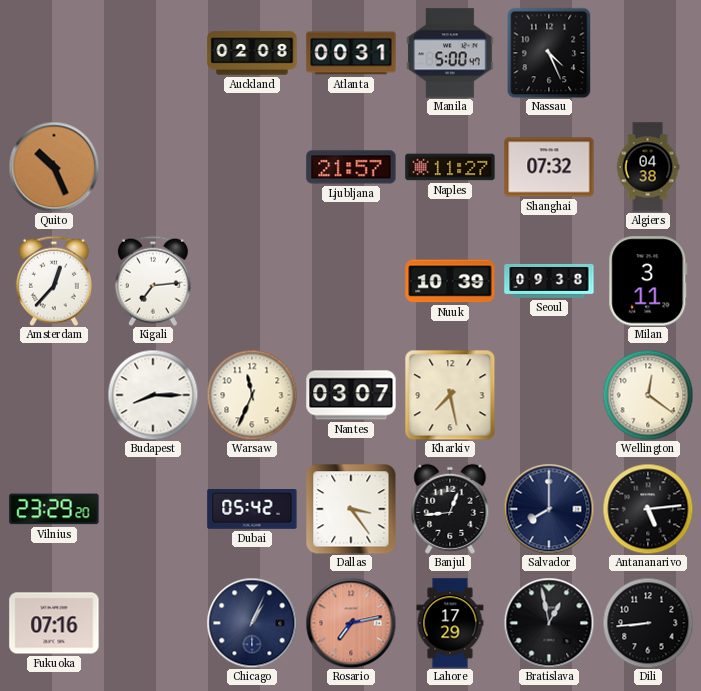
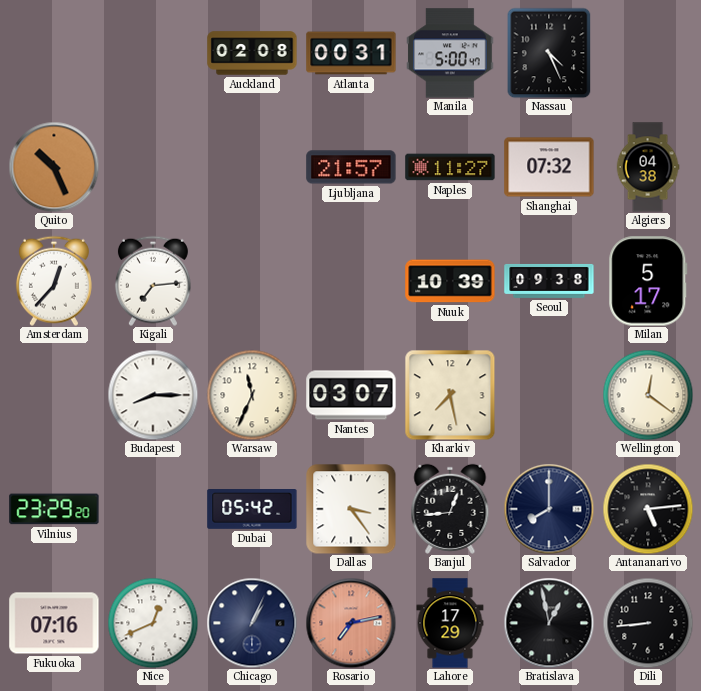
Milan: 3:11 -> 5:17 (648, 281)
Nice: none -> 12:41 (153, 623)
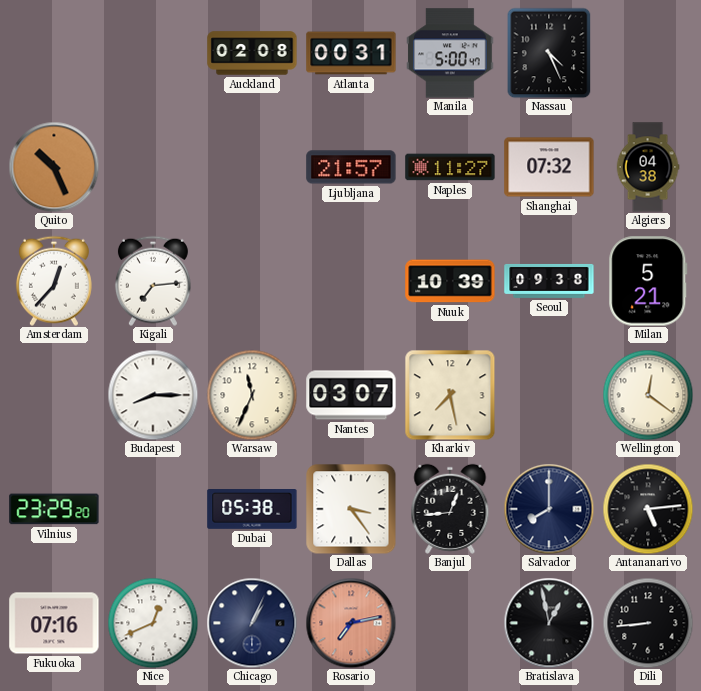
Milan: 5:17 -> 5:21 (648, 281)
Dubai: 05:42 -> 05:38 (252, 510)
Lahore: 17:29 -> none (450, 623)
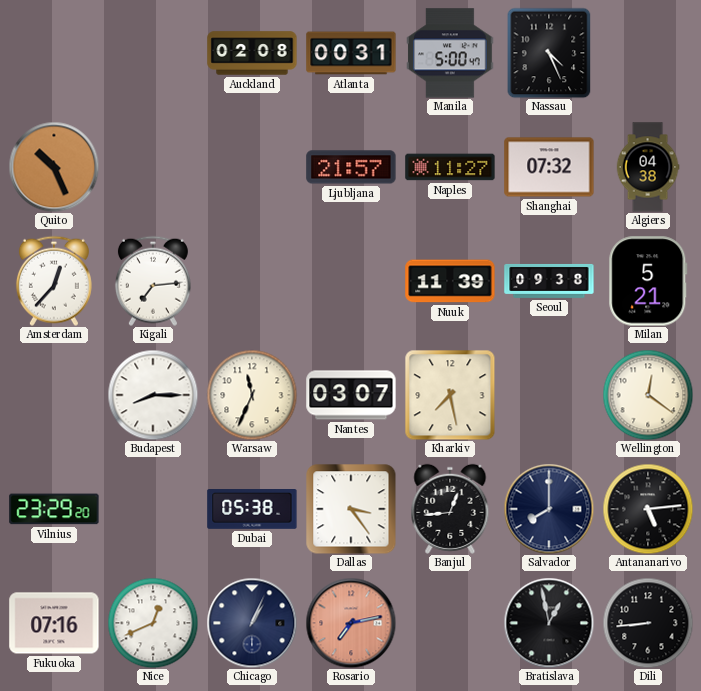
Nuuk: 10:39 -> 11:39 (450, 281)
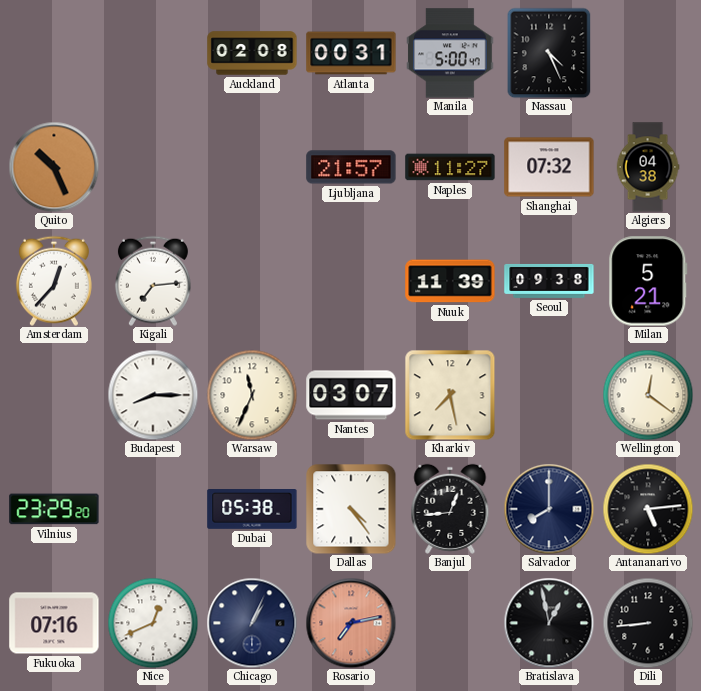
Dallas: 3:24 -> 4:24 (351, 509)
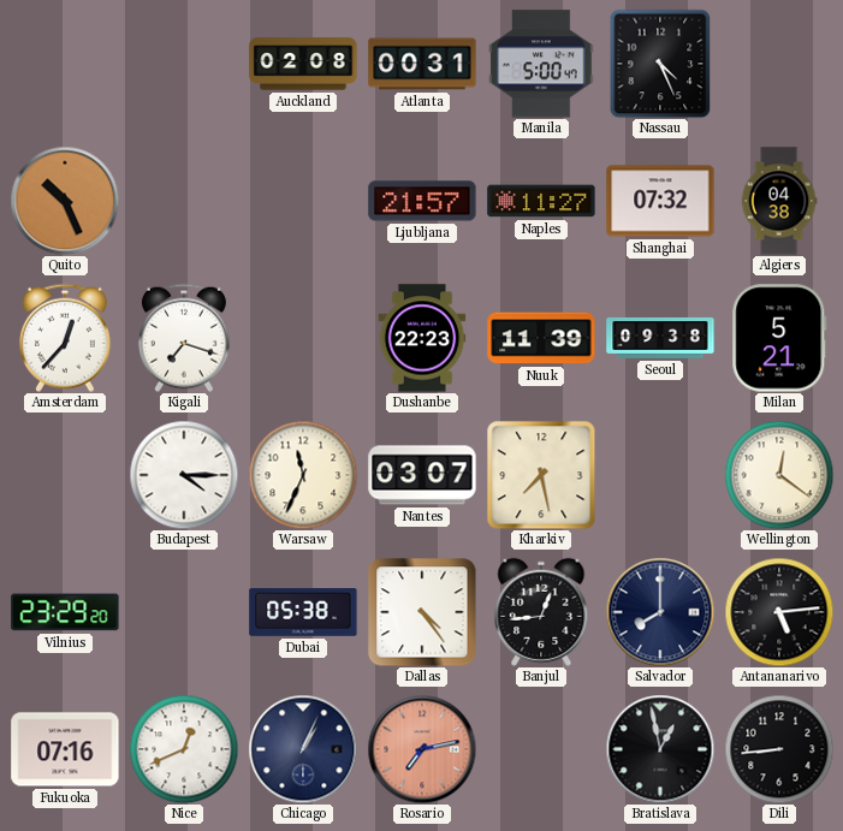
Kigali: 7:14 -> 7:18 (184, 338)
Dushanbe: none -> 22:23 (422, 338)
Budapest: 8:15 -> 4:15 (184, 475)
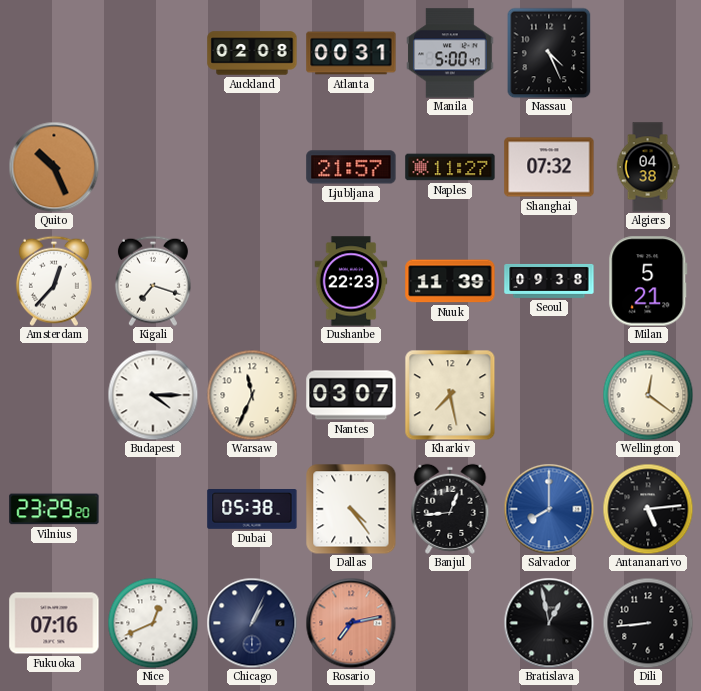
Salvador dial: navy -> blue (549, 509)
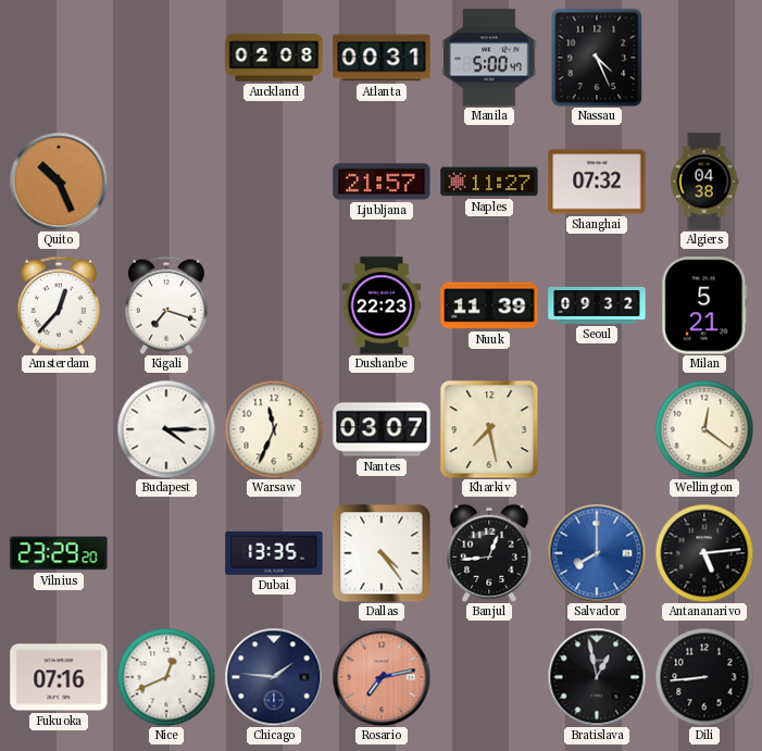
Seoul: 09:38 -> 09:32 (597, 305)
Dubai: 05:38 -> 13:35 (274, 554)
Chicago: 1:04 -> 1:46 (274, 677)
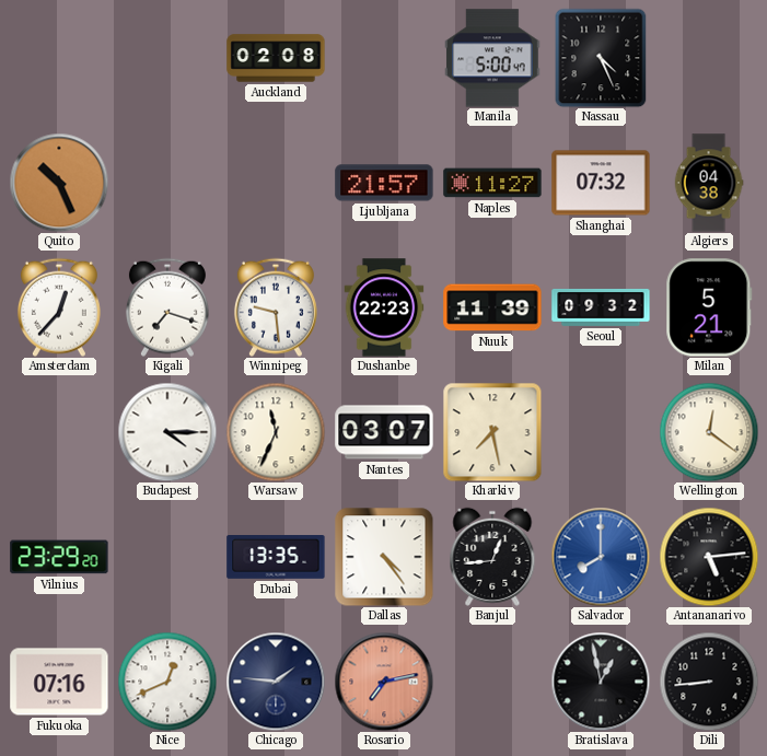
Atlanta: 00:31 -> none (382, 58)
Winnipeg: none -> 9:29 (276, 307)
